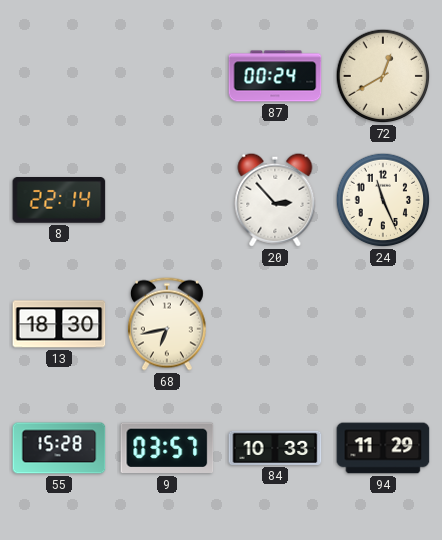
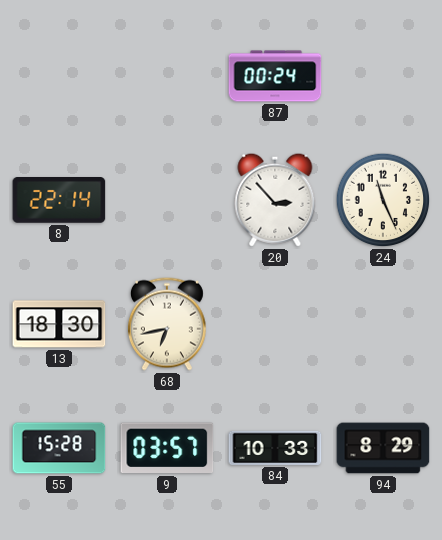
72: 12:40 -> none (383, 76)
94: 11:29 -> 8:29 (383, 448)
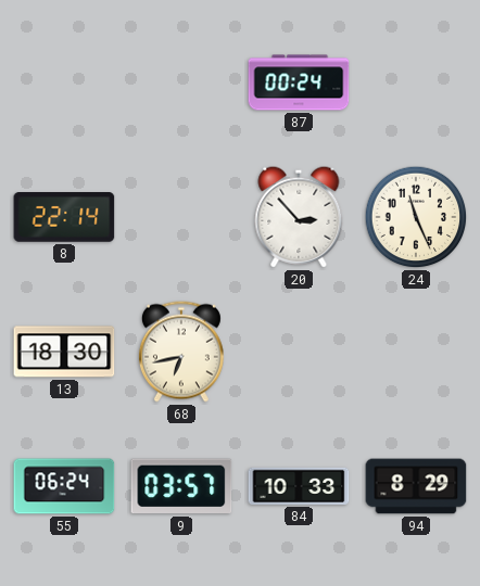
55: 15:28 -> 06:24 (64, 486)
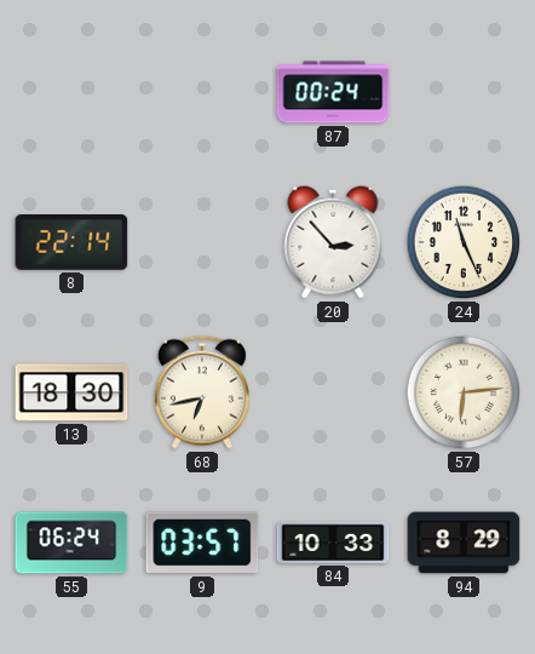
57: none -> 6:14 (464, 392)
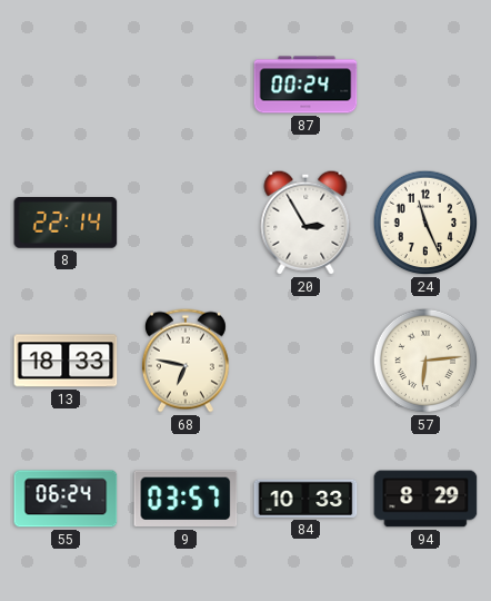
20: 2:53 -> 2:55 (305, 223)
13: 18:30 -> 18:33 (66, 361)
68: 6:43 -> 6:47 (186, 361)
